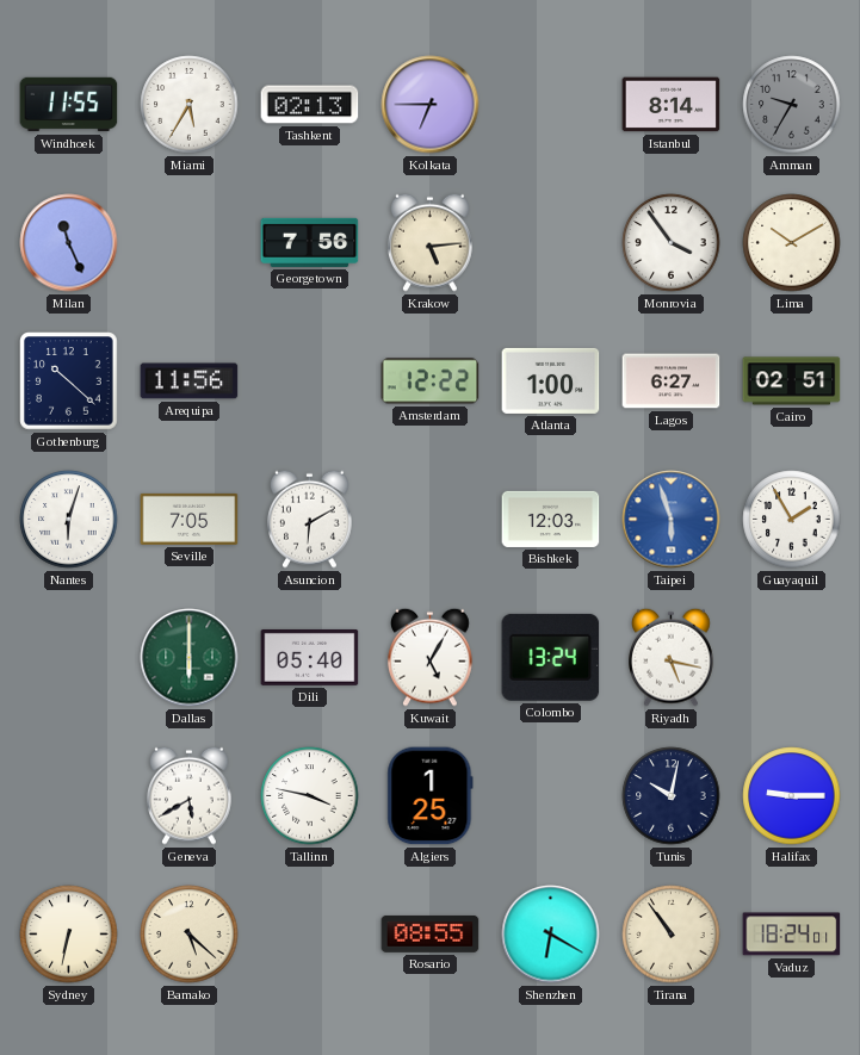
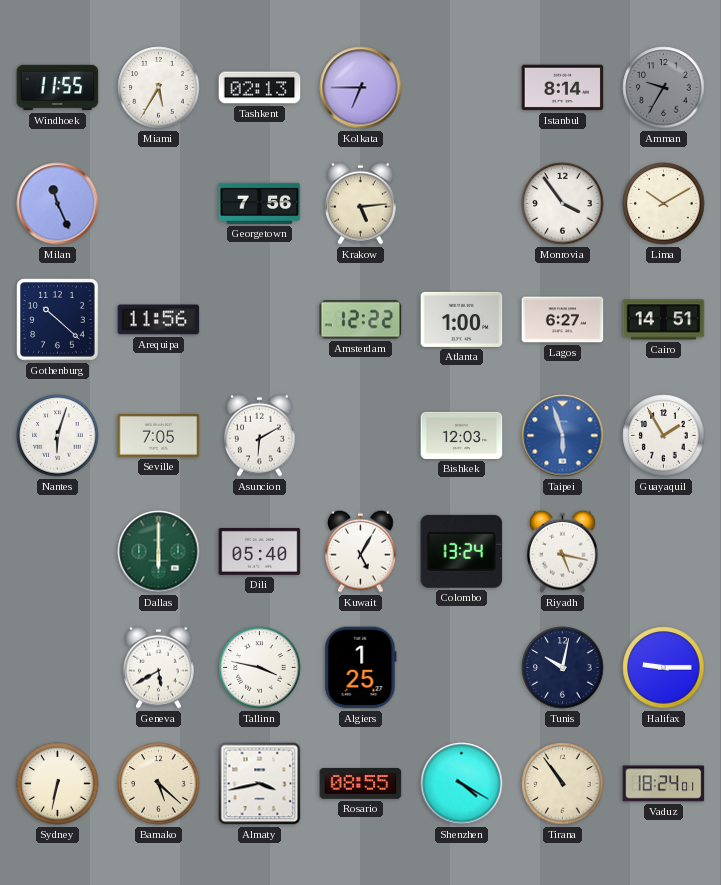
Cairo: 02:51 -> 14:51 (664, 320)
Almaty: none -> 3:43 (260, 784)
Shenzhen: 6:20 -> 4:20 (462, 784)
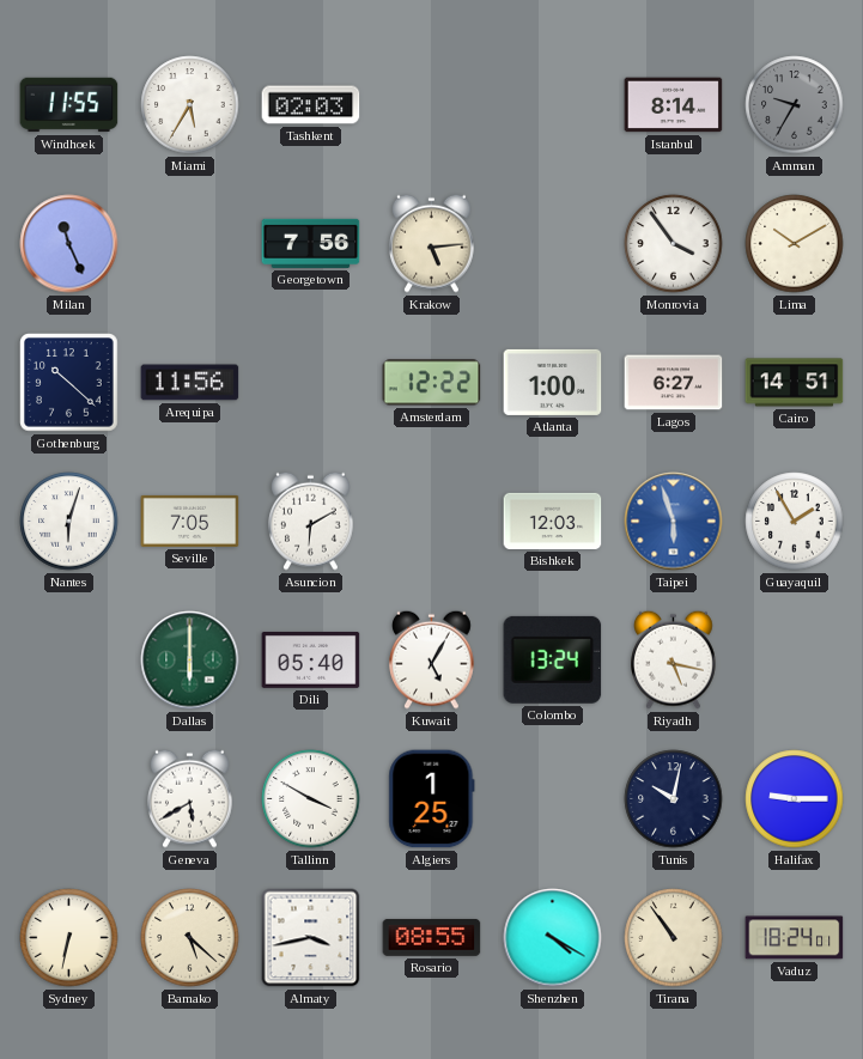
Tashkent: 02:13 -> 02:03 (311, 105)
Kolkata: 6:45 -> none (361, 88)
Tallinn: 3:47 -> 3:50 (311, 799)
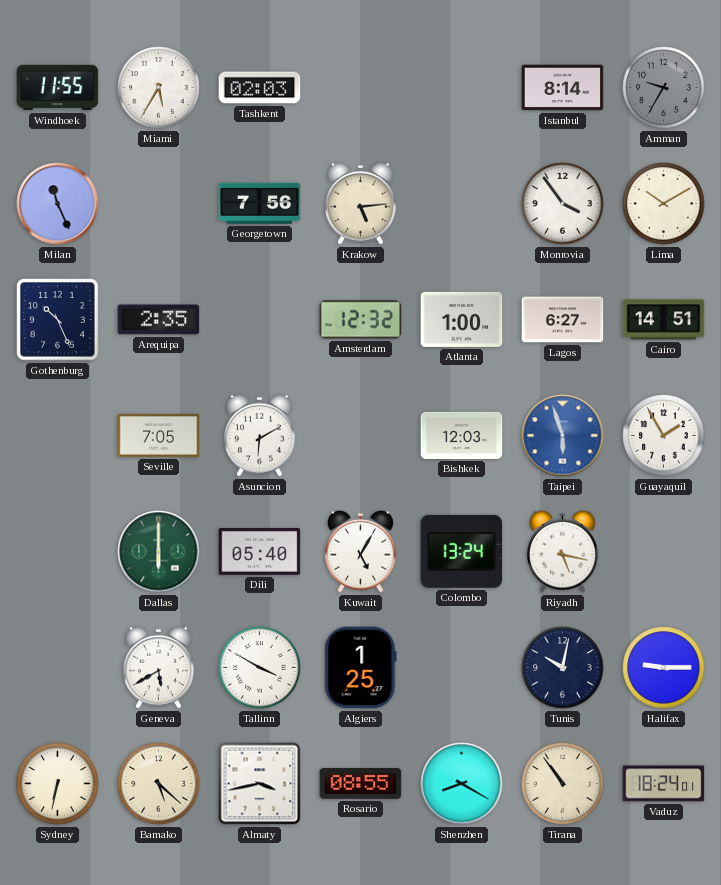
Gothenburg: 10:22 -> 10:26 (58, 320)
Arequipa: 11:56 -> 2:35 (159, 320)
Amsterdam: 12:22 -> 12:32 (361, 320)
Nantes: 6:03 -> none (69, 522)
Shenzhen: 4:20 -> 8:20 (462, 784)
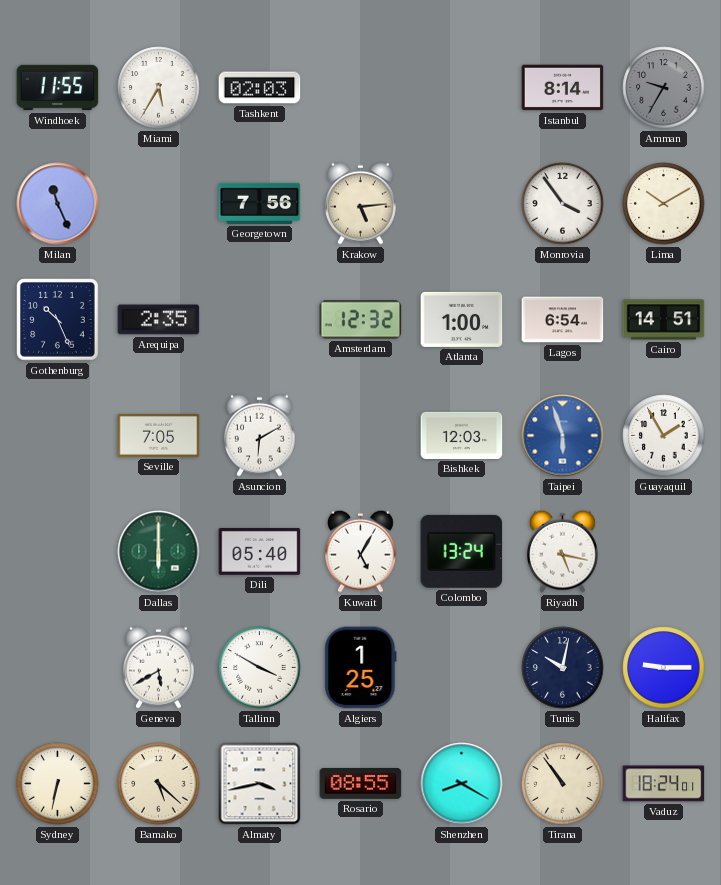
Lagos: 6:27 -> 6:54 (563, 320)
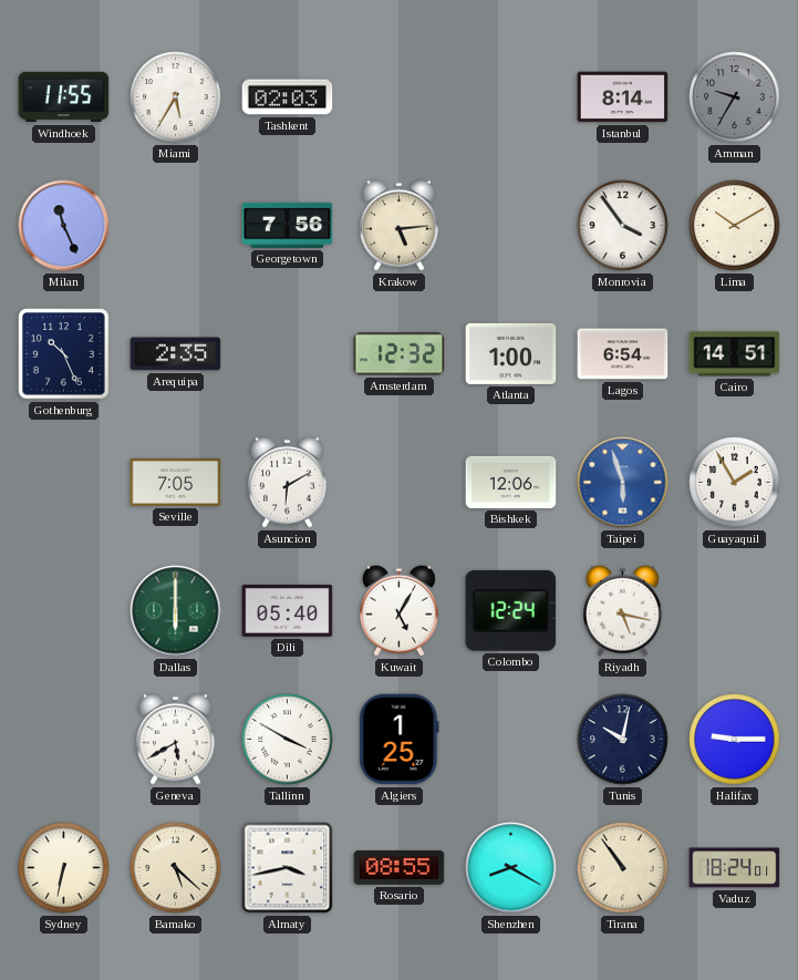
Bishkek: 12:03 -> 12:06 (511, 482)
Colombo: 13:24 -> 12:24 (511, 610)
